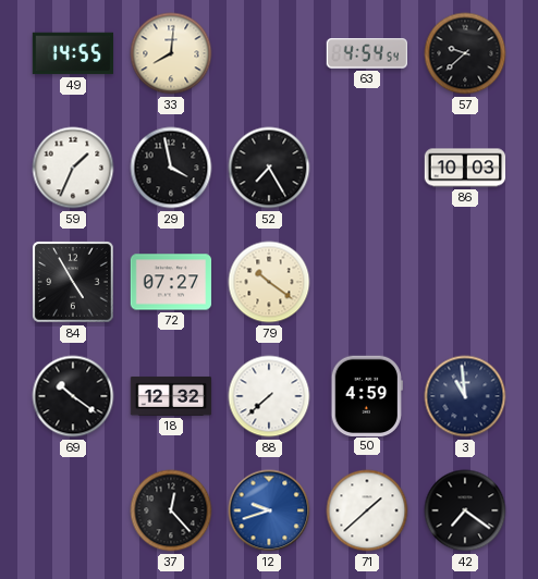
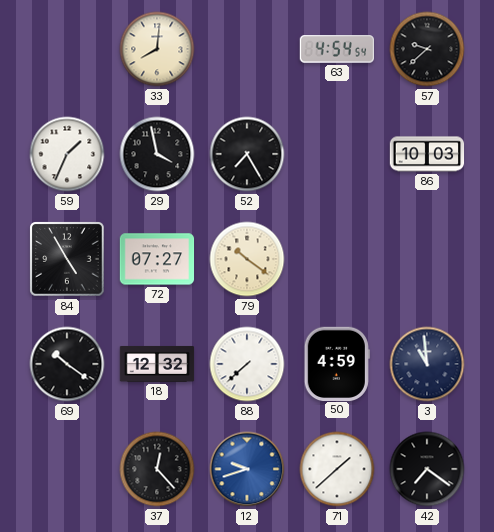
49: 14:55 -> none (73, 53)
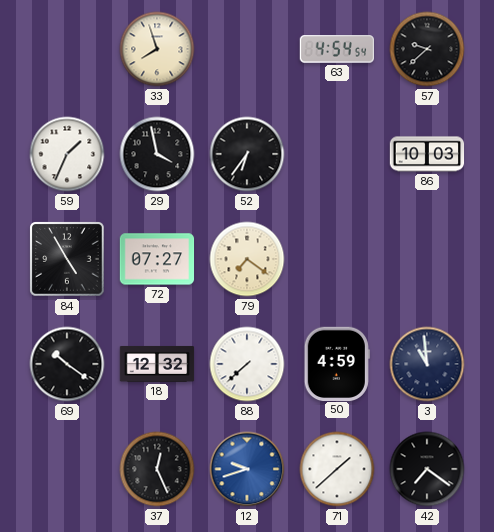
33: 8:01 -> 7:57 (157, 49)
52: 7:25 -> 6:36 (247, 154)
79: 10:21 -> 7:21 (247, 259)
37: 12:23 -> 12:26 (157, 469)
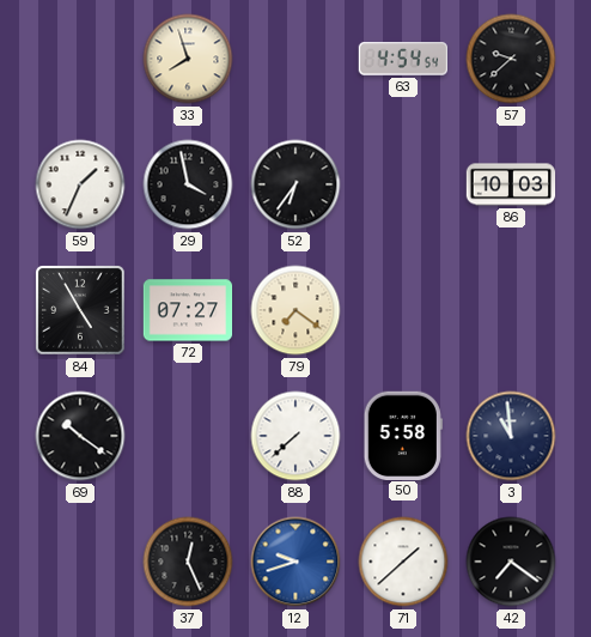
18: 12:32 -> none (157, 364)
50: 4:59 -> 5:58 (403, 435)
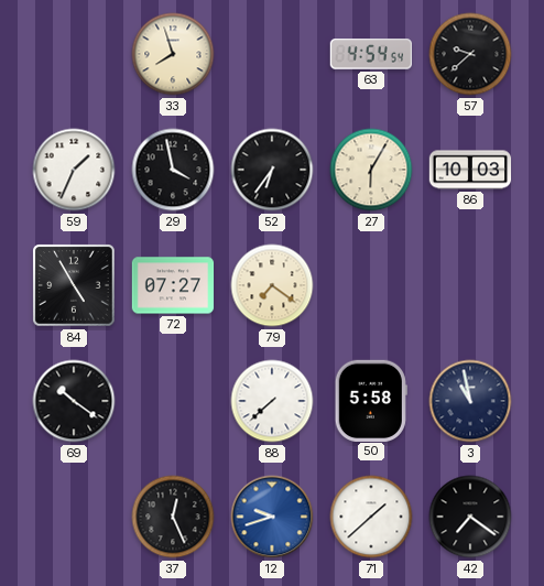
27: none -> 6:05 (371, 170)
3: 10:59 -> 10:58 (470, 401)
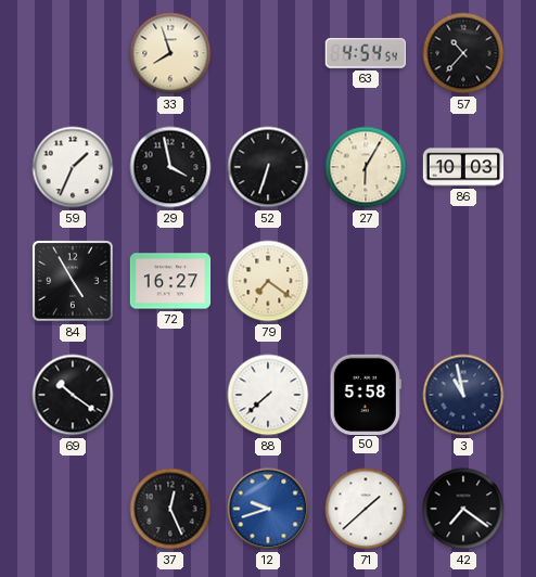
57: 9:38 -> 10:37 (463, 53)
52: 6:36 -> 6:33 (268, 167)
72: 07:27 -> 16:27 (170, 281)
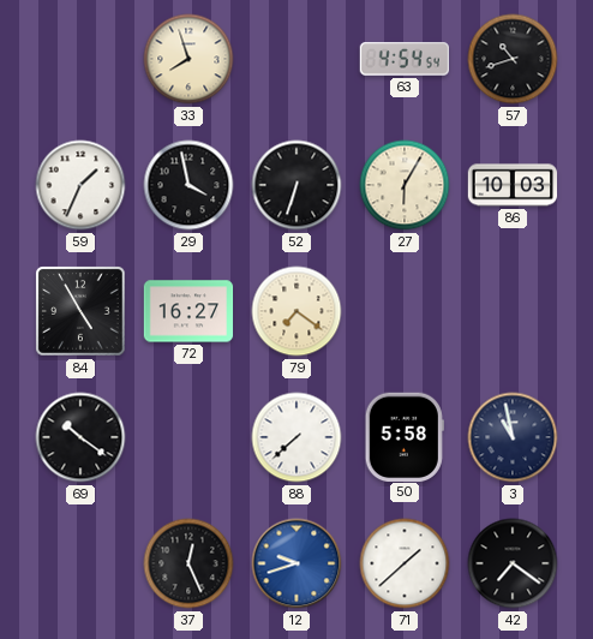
57: 10:37 -> 10:42 (513, 59)
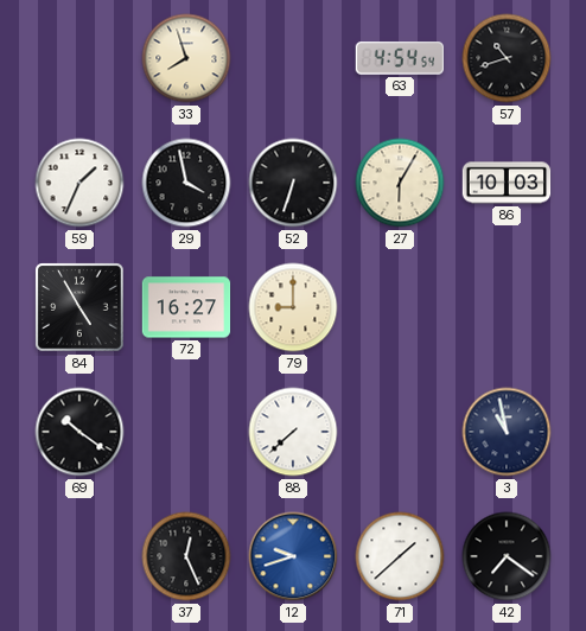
79: 7:21 -> 9:00 (293, 307)
50: 5:58 -> none (405, 436)
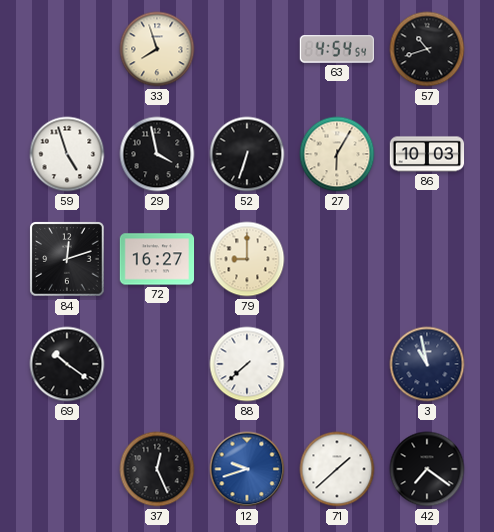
59: 1:34 -> 4:57 (67, 154)
84: 4:55 -> 12:12 (67, 259)
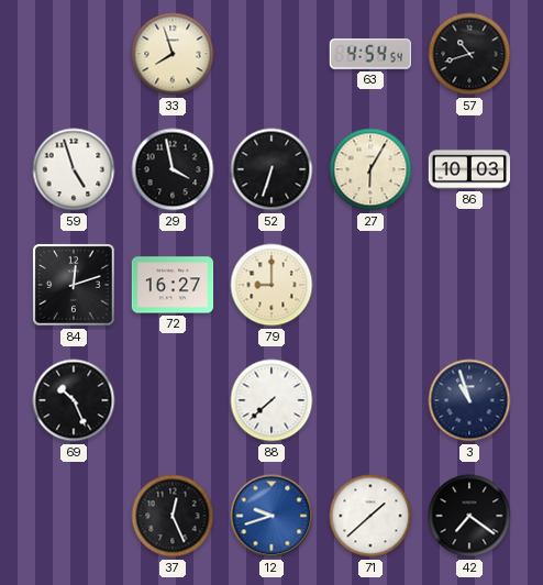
69: 10:21 -> 10:26 (74, 400)
3: 10:58 -> 10:57 (469, 400)
